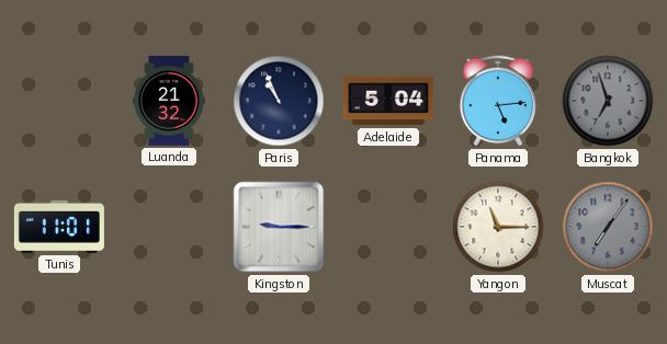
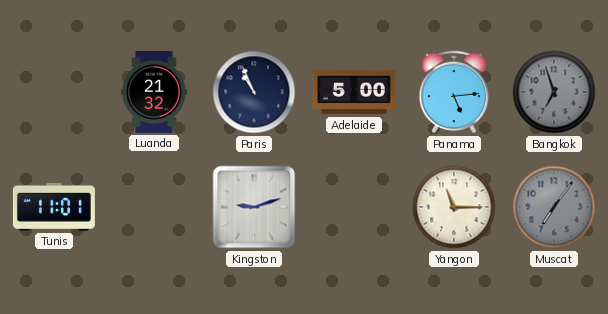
Adelaide: 5:04 -> 5:00 (354, 92)
Kingston: 9:15 -> 9:12 (254, 207)
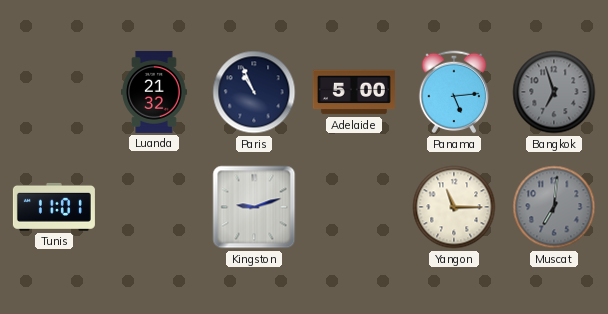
Muscat: 7:06 -> 7:01 (554, 207)
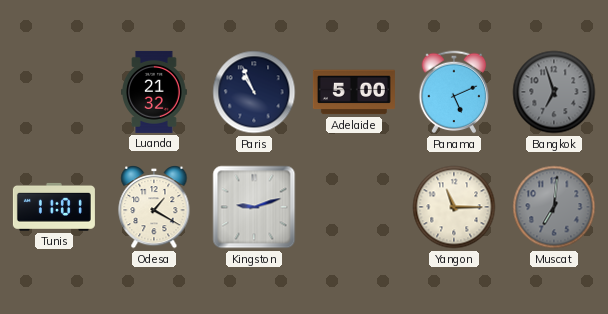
Panama: 5:14 -> 5:11 (454, 92)
Odesa: none -> 1:20 (154, 208)
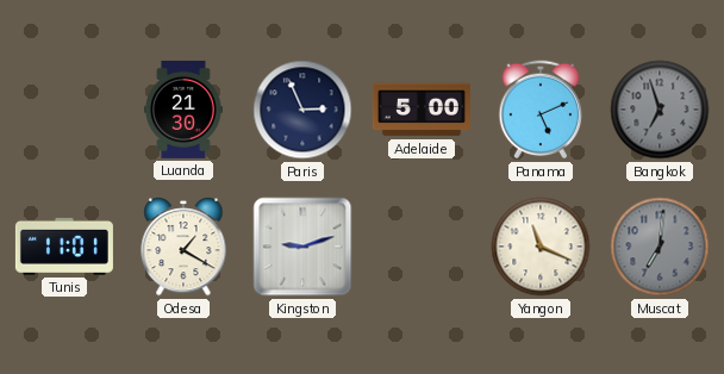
Luanda: 21:32 -> 21:30 (185, 110)
Paris: 10:56 -> 2:56 (302, 110)
Yangon: 11:15 -> 11:19 (541, 247)
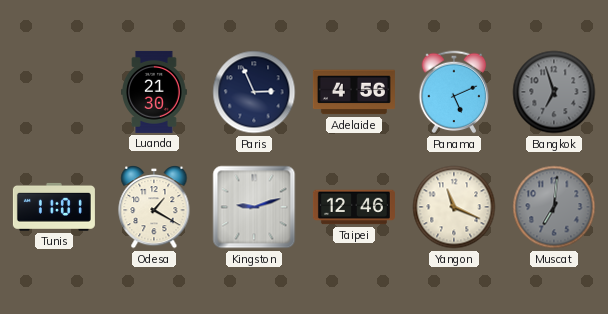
Adelaide: 5:00 -> 4:56 (354, 92)
Taipei: none -> 12:46 (354, 207)
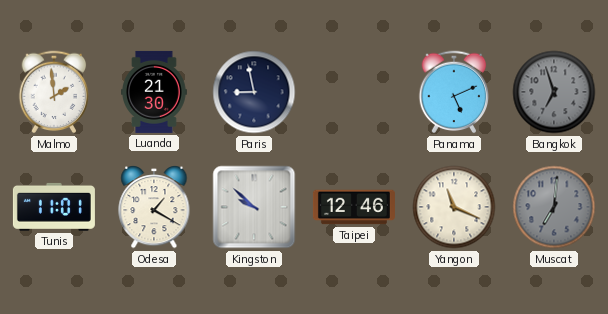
Malmo: none -> 1:59 (54, 92)
Paris: 2:56 -> 8:58 (254, 92)
Adelaide: 4:56 -> none (354, 92)
Kingston: 9:12 -> 9:52 (254, 207)
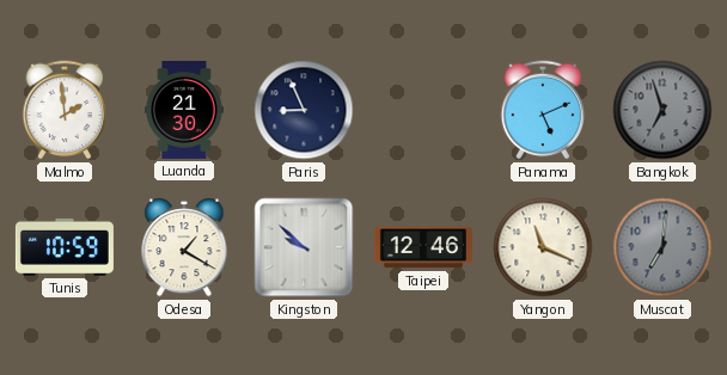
Paris: 8:58 -> 8:56 (304, 110)
Tunis: 11:01 -> 10:59 (65, 247)
